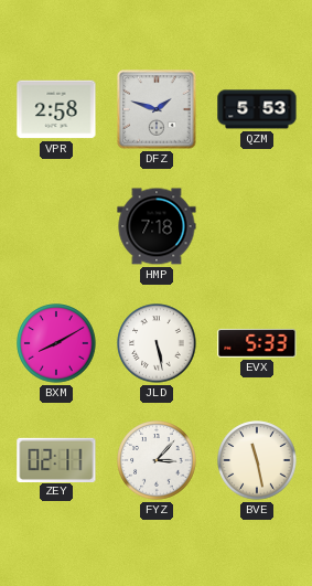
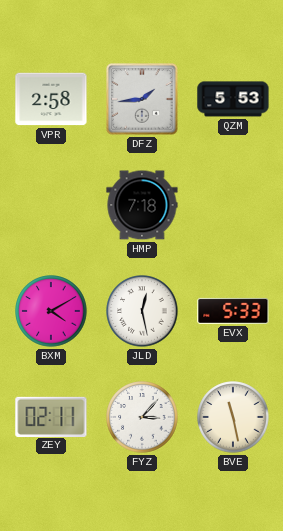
DFZ: 1:48 -> 1:44 (142, 99)
BXM: 8:10 -> 4:10 (51, 311)
JLD: 5:28 -> 12:28 (142, 311)
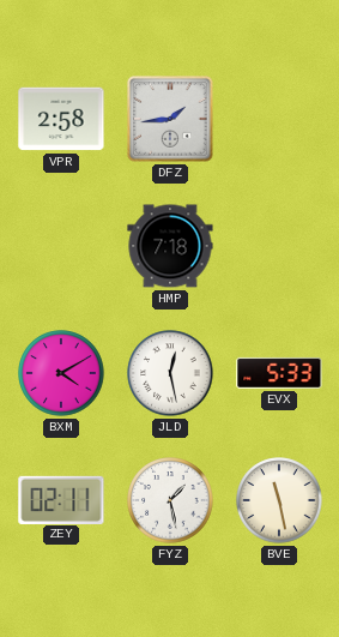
QZM: 5:53 -> none (233, 99)
FYZ: 3:07 -> 1:28 (170, 500)
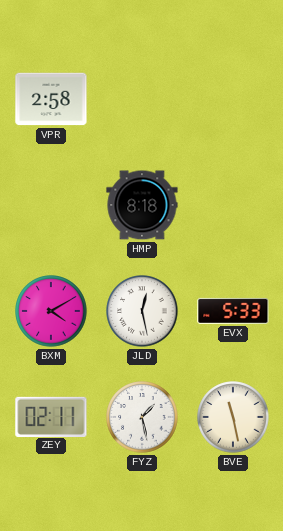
DFZ: 1:44 -> none (170, 119)
HMP: 7:18 -> 8:18 (142, 205)
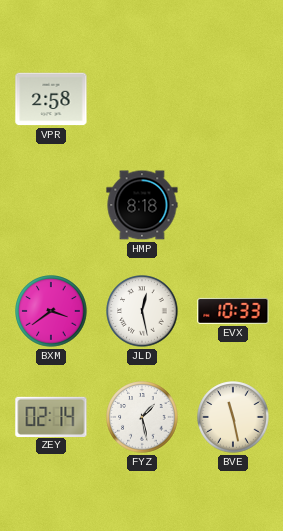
BXM: 4:10 -> 3:39 (51, 311)
EVX: 5:33 -> 10:33 (233, 311)
ZEY: 02:11 -> 02:14 (51, 416)
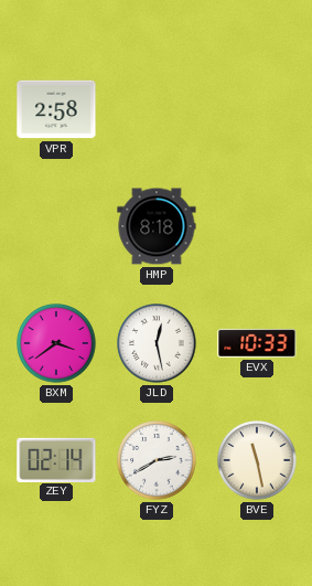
FYZ: 1:28 -> 2:40 (157, 460)
